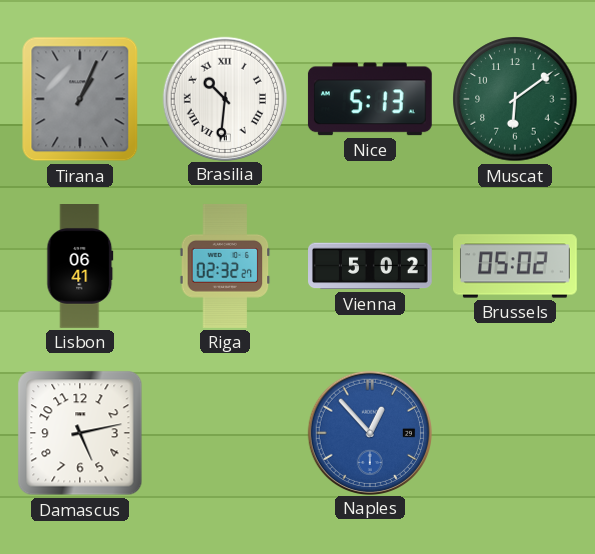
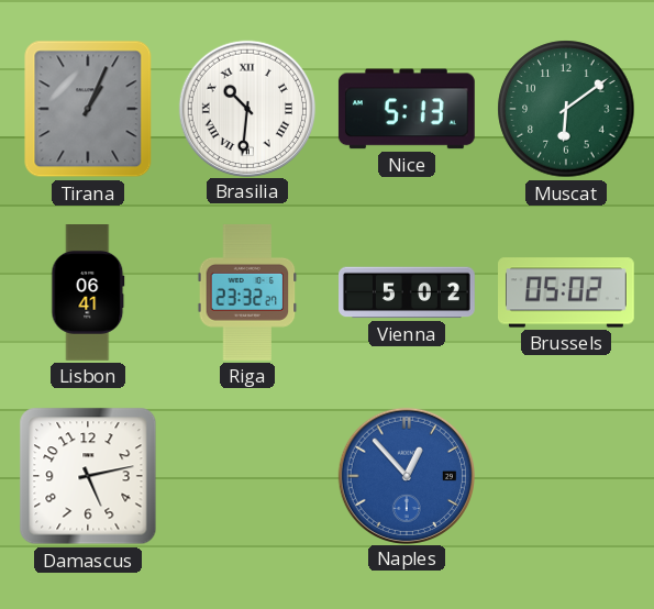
Riga: 02:32 -> 23:32 (247, 292)
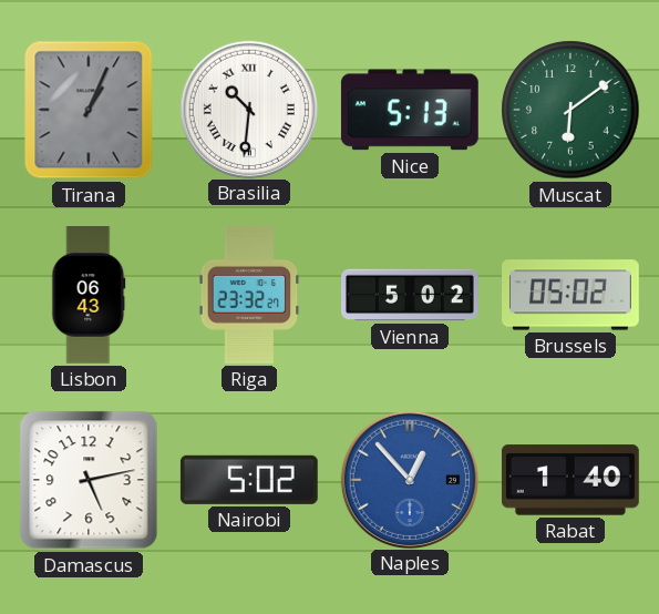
Lisbon: 06:41 -> 06:43 (89, 296)
Nairobi: none -> 5:02 (249, 480)
Rabat: none -> 1:40 (570, 480)
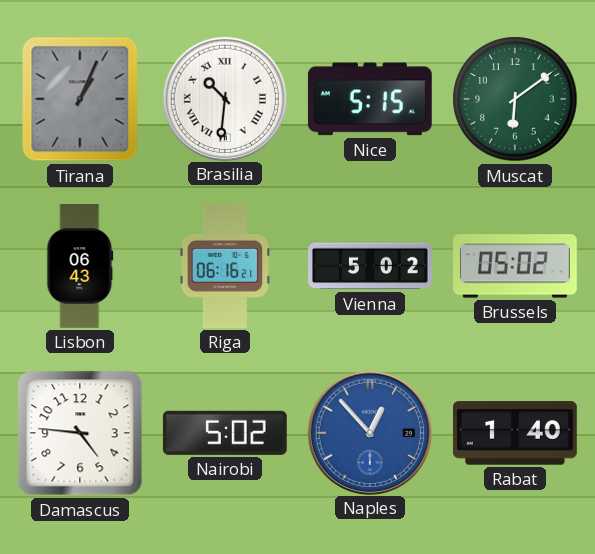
Nice: 5:13 -> 5:15 (370, 99)
Riga: 23:32 -> 06:16 (225, 266)
Damascus: 5:13 -> 4:46 (80, 433)
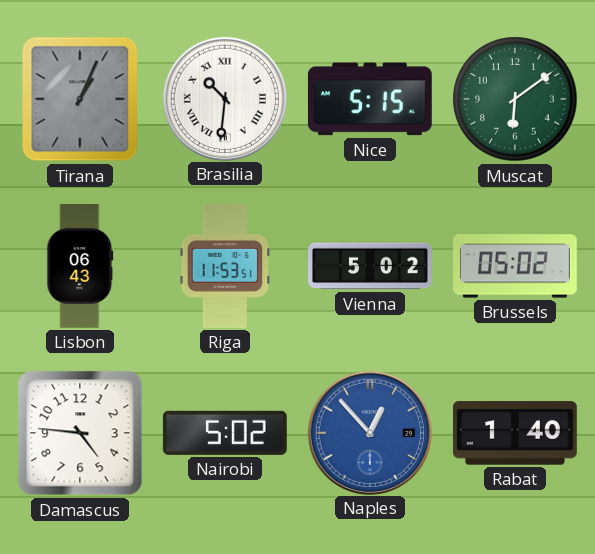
Riga: 06:16 -> 11:53 (225, 266)
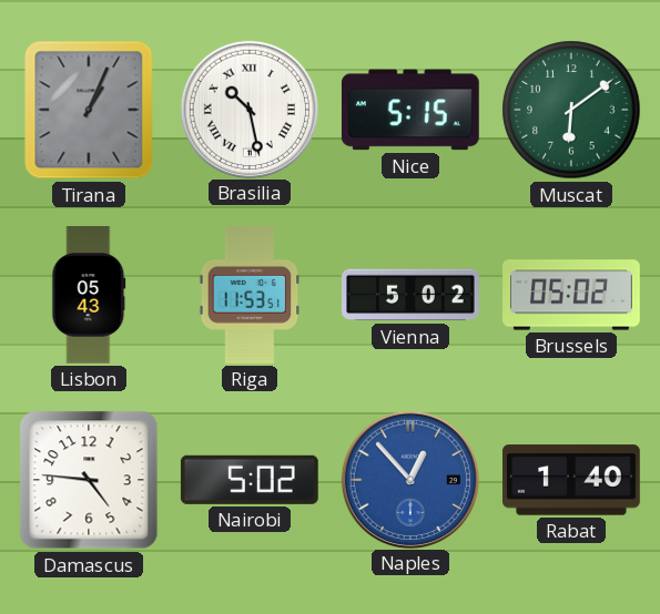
Brasilia: 10:31 -> 10:28 (248, 109)
Lisbon: 06:43 -> 05:43 (89, 296)
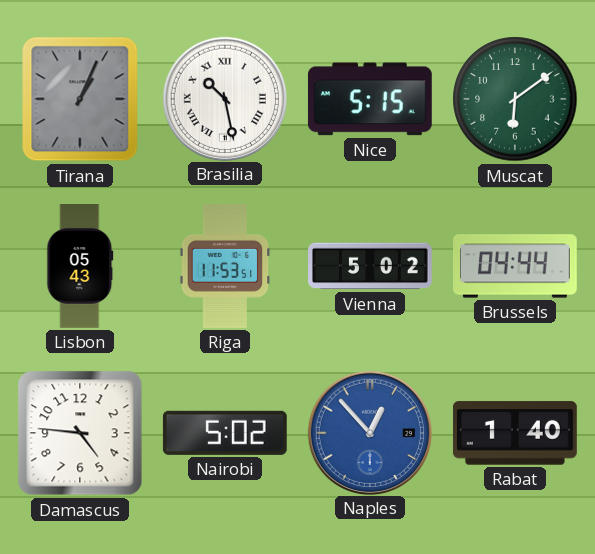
Brussels: 05:02 -> 04:44 (516, 266)
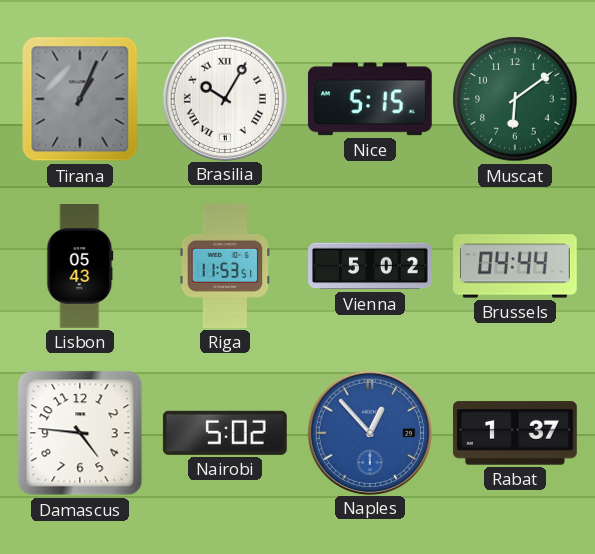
Brasilia: 10:28 -> 10:05 (224, 98)
Rabat: 1:40 -> 1:37 (515, 433)
